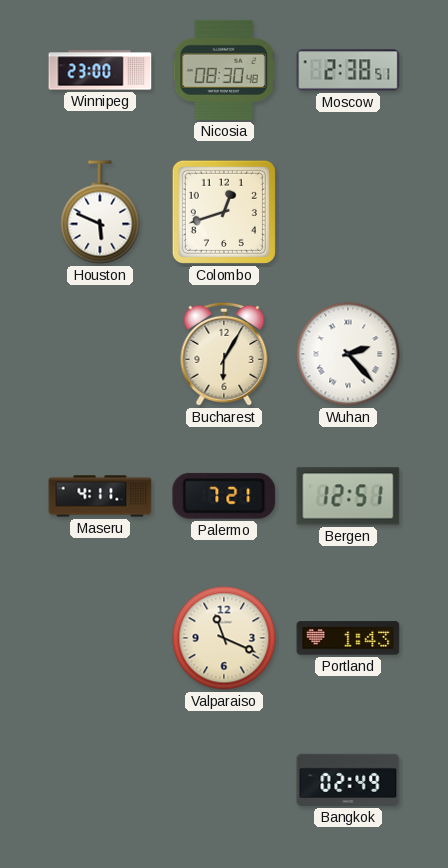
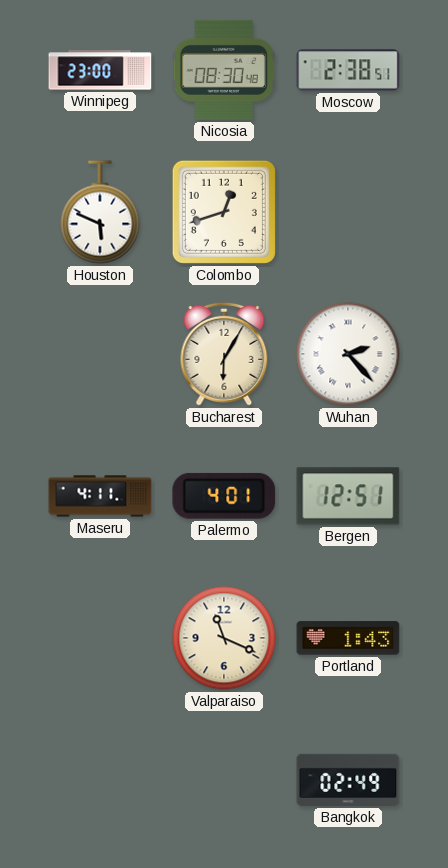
Palermo: 7:21 -> 4:01 (224, 496)
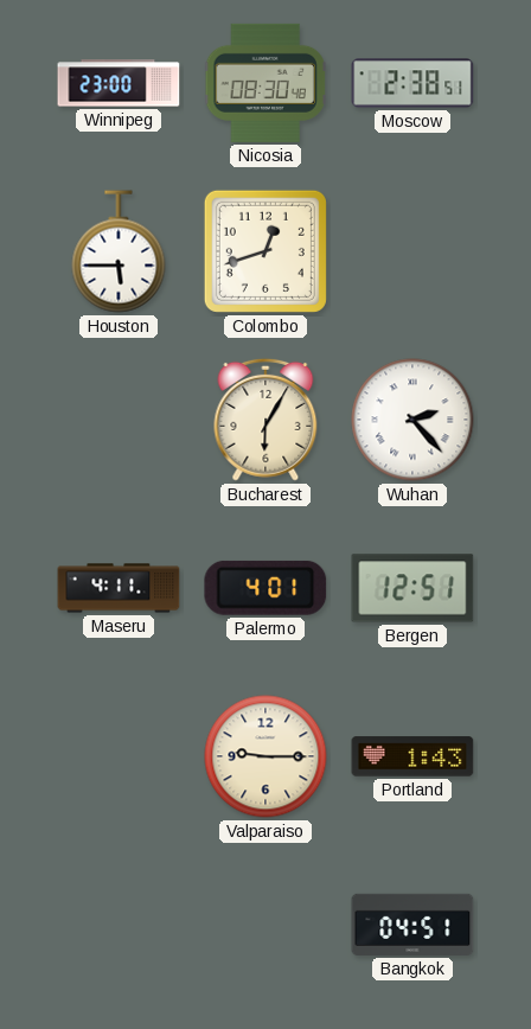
Houston: 5:49 -> 5:45 (119, 251)
Valparaiso: 11:19 -> 9:15 (265, 756)
Bangkok: 02:49 -> 04:51 (412, 925)
